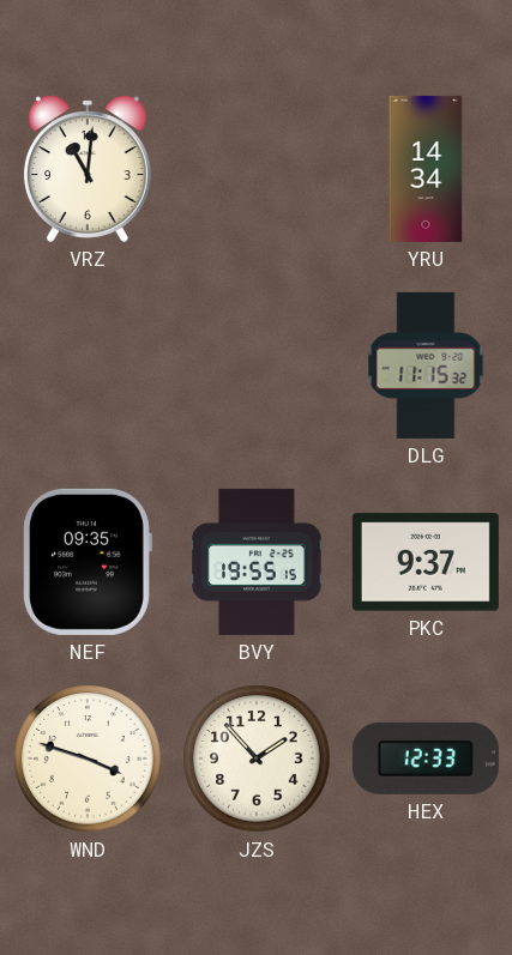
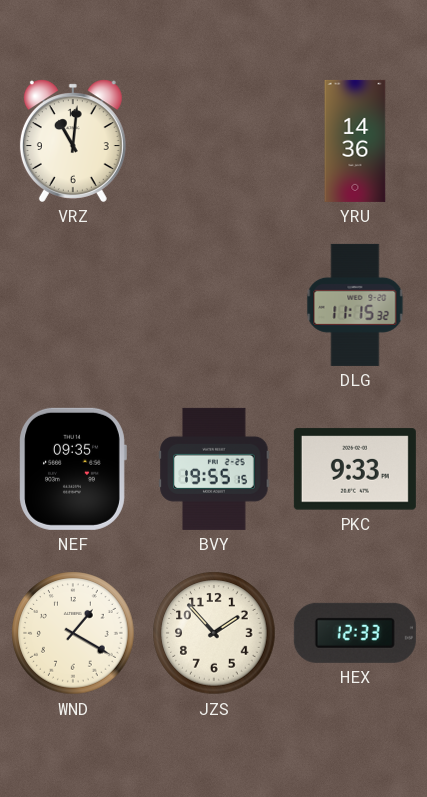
YRU: 14:34 -> 14:36 (355, 141)
PKC: 9:37 -> 9:33 (355, 469)
WND: 3:48 -> 1:20 (73, 633)
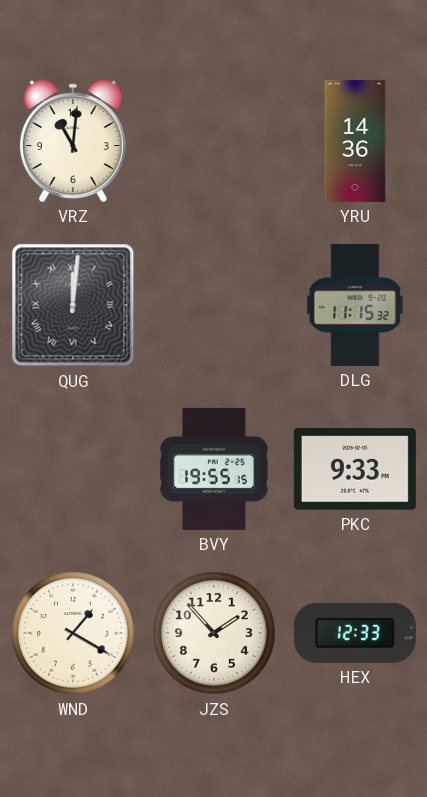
QUG: none -> 12:01 (73, 305)
NEF: 09:35 -> none (73, 469)
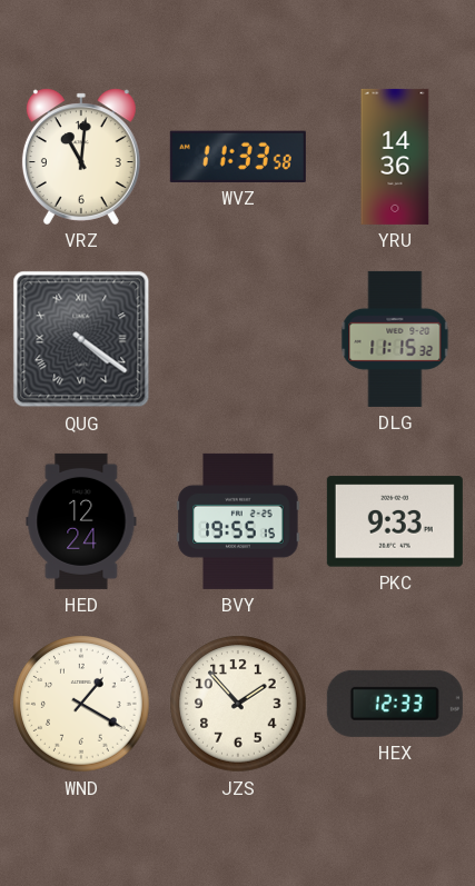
WVZ: none -> 11:33 (238, 157)
QUG: 12:01 -> 4:21 (81, 339)
HED: none -> 12:24 (81, 521)
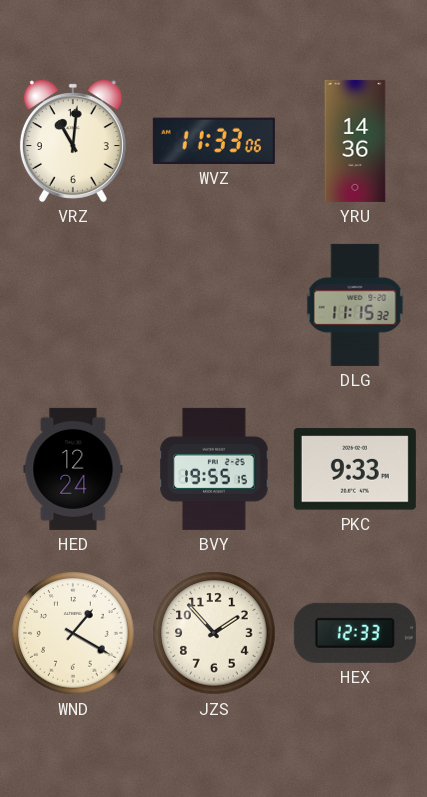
WVZ: 11:33:58 -> 11:33:06 (214, 141)
QUG: 4:21 -> none (81, 339)
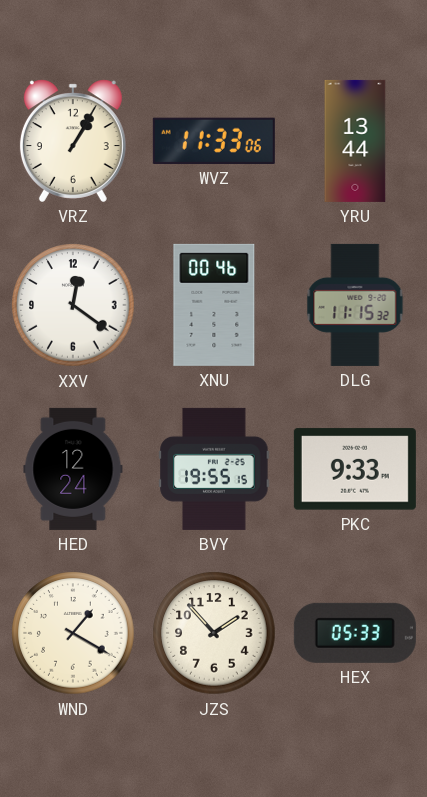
VRZ: 11:01 -> 1:05 (73, 141)
YRU: 14:36 -> 13:44 (355, 141)
XXV: none -> 12:21 (73, 305)
XNU: none -> 00:46 (214, 305)
HEX: 12:33 -> 05:33 (355, 633)
